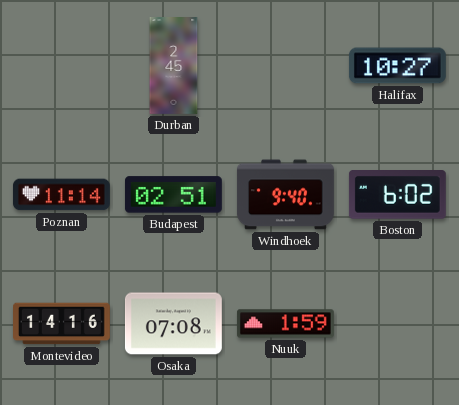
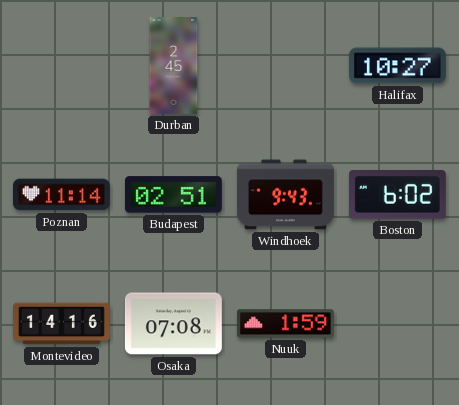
Windhoek: 9:40 -> 9:43 (286, 195)
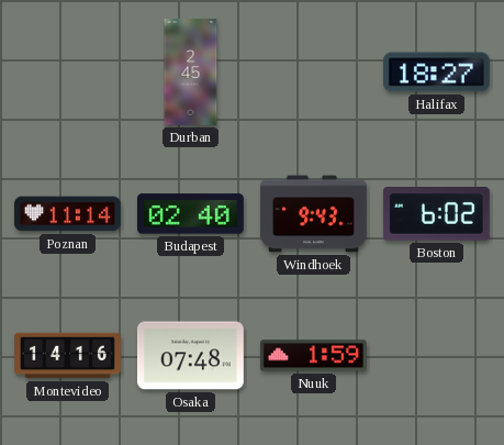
Halifax: 10:27 -> 18:27 (436, 73)
Budapest: 02:51 -> 02:40 (190, 214)
Osaka: 07:08 -> 07:48 (190, 356)
